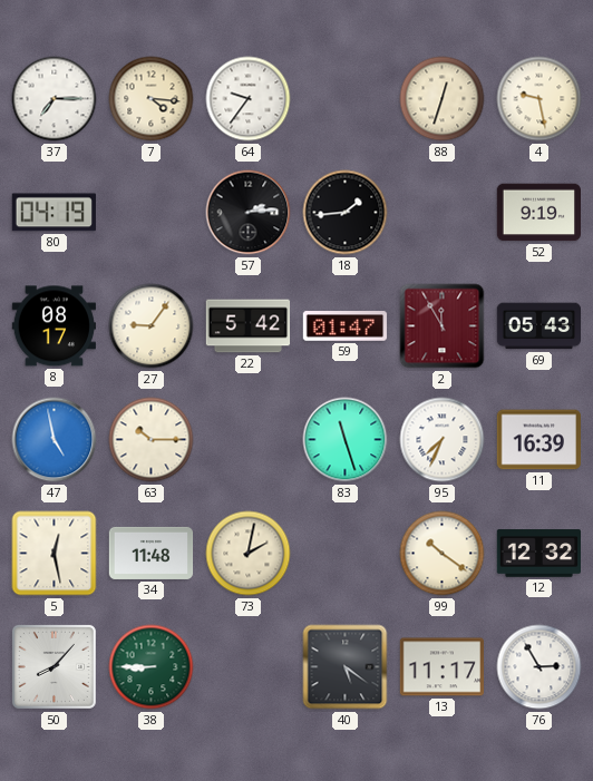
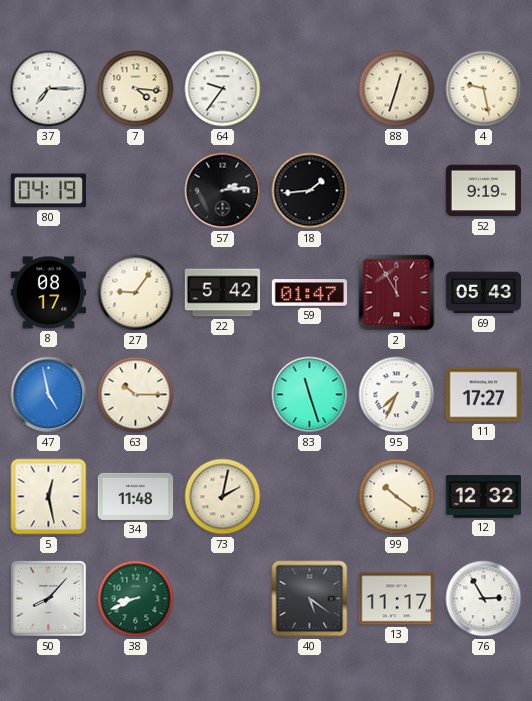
11: 16:39 -> 17:27 (483, 395)
38: 8:45 -> 8:41 (136, 599)
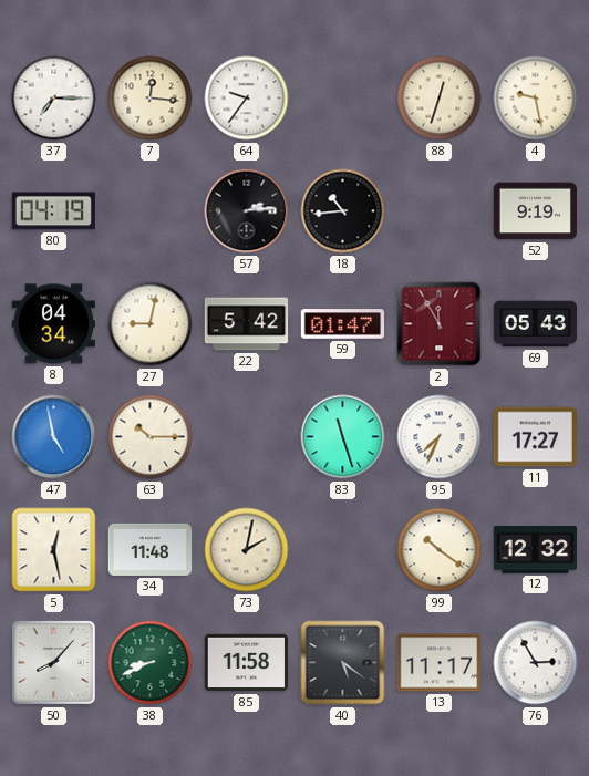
7: 4:16 -> 12:16 (151, 99)
18: 1:44 -> 10:44 (343, 211)
8: 08:17 -> 04:34 (53, 324)
27: 9:06 -> 9:02 (151, 324)
85: none -> 11:58 (246, 663)
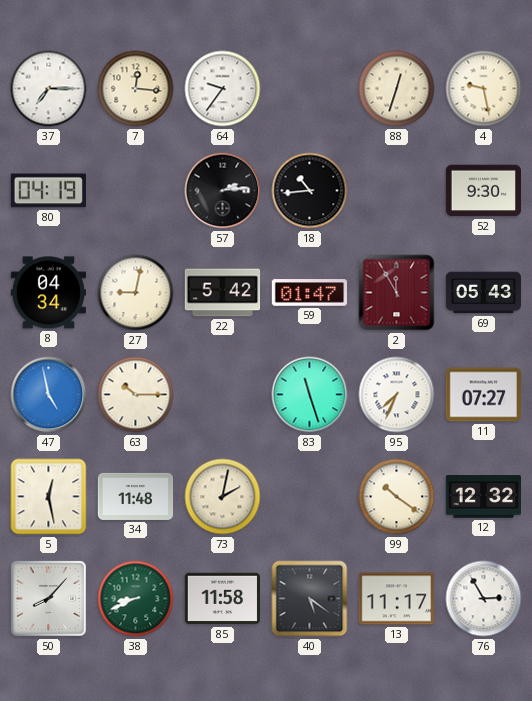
52: 9:19 -> 9:30 (483, 191)
11: 17:27 -> 07:27 (483, 395)
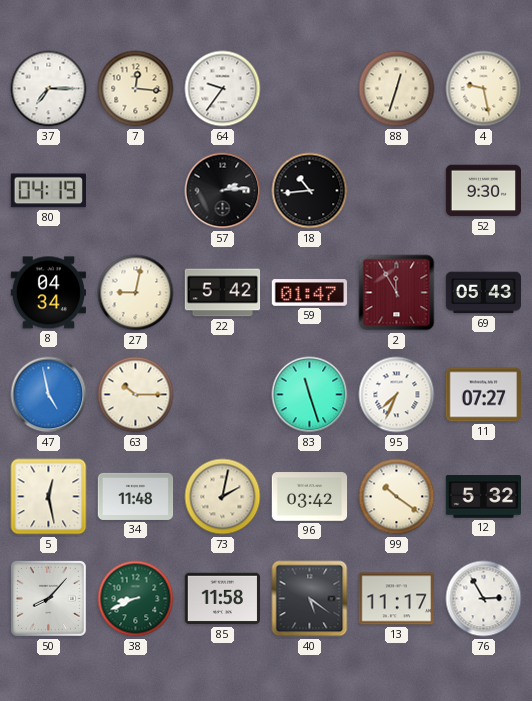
96: none -> 03:42 (310, 497)
12: 12:32 -> 5:32 (483, 497)
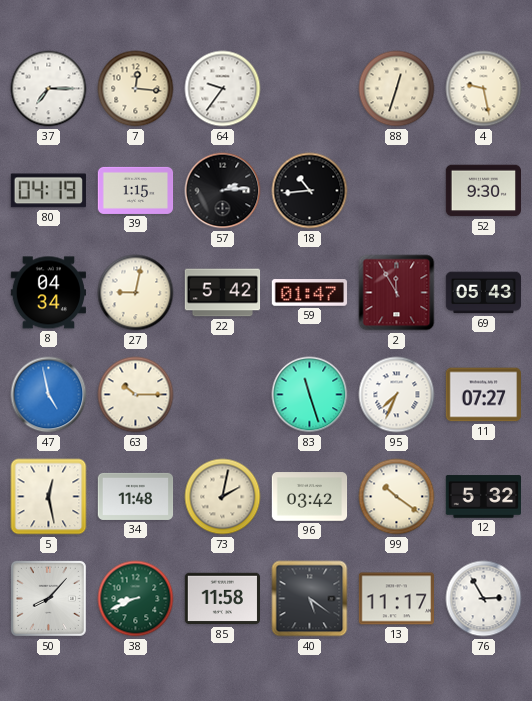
39: none -> 1:15 (136, 190)
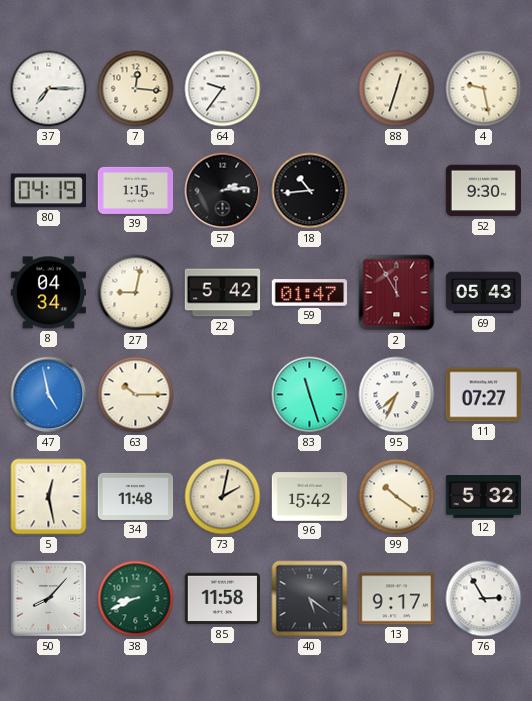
96: 03:42 -> 15:42 (310, 497)
13: 11:17 -> 9:17 (396, 599)
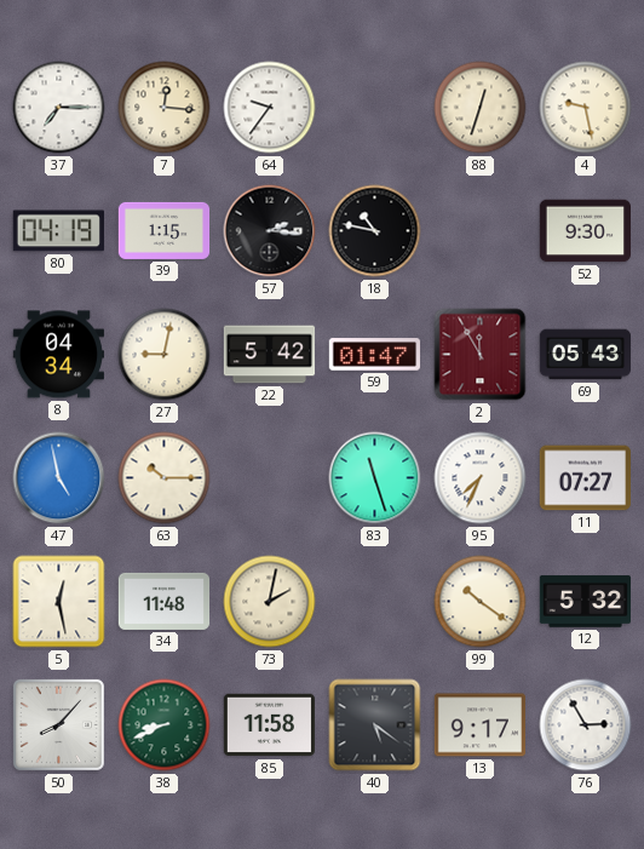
57: 2:14 -> 2:16 (270, 231)
18: 10:44 -> 10:47 (375, 231)
96: 15:42 -> none (310, 497)
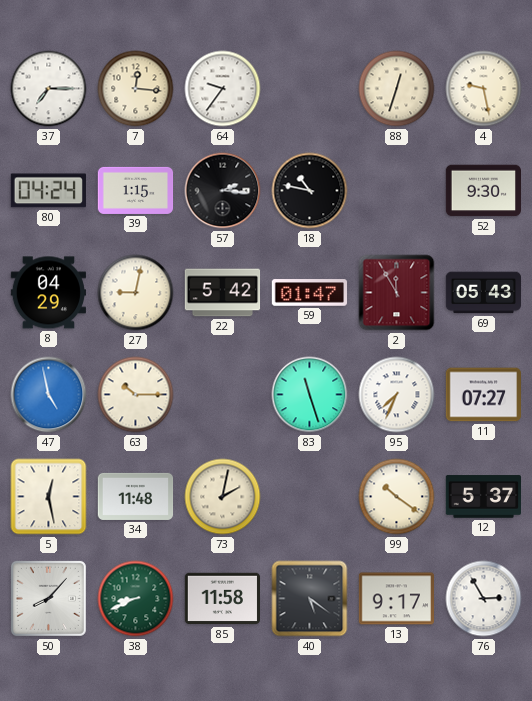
80: 04:19 -> 04:24 (48, 191)
8: 04:34 -> 04:29 (48, 293)
12: 5:32 -> 5:37 (483, 497)
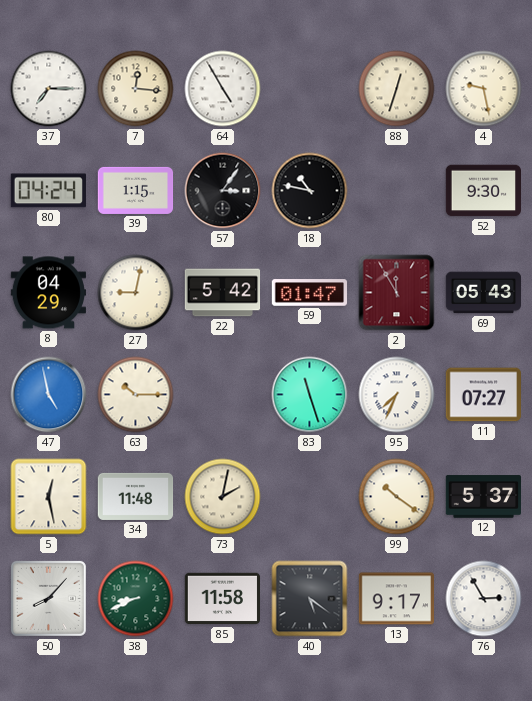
64: 9:36 -> 4:55 (223, 89)
57: 2:16 -> 3:06 (223, 191)
